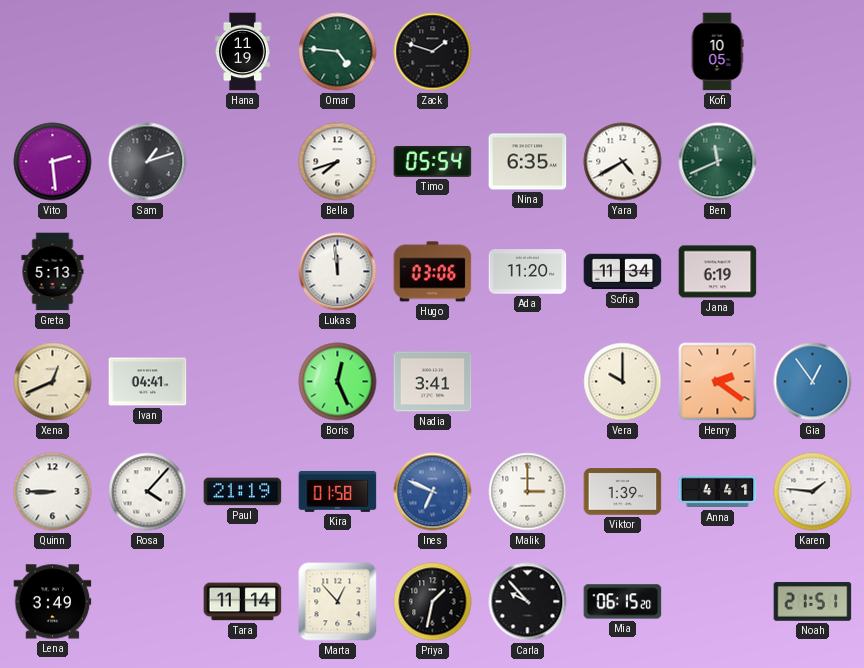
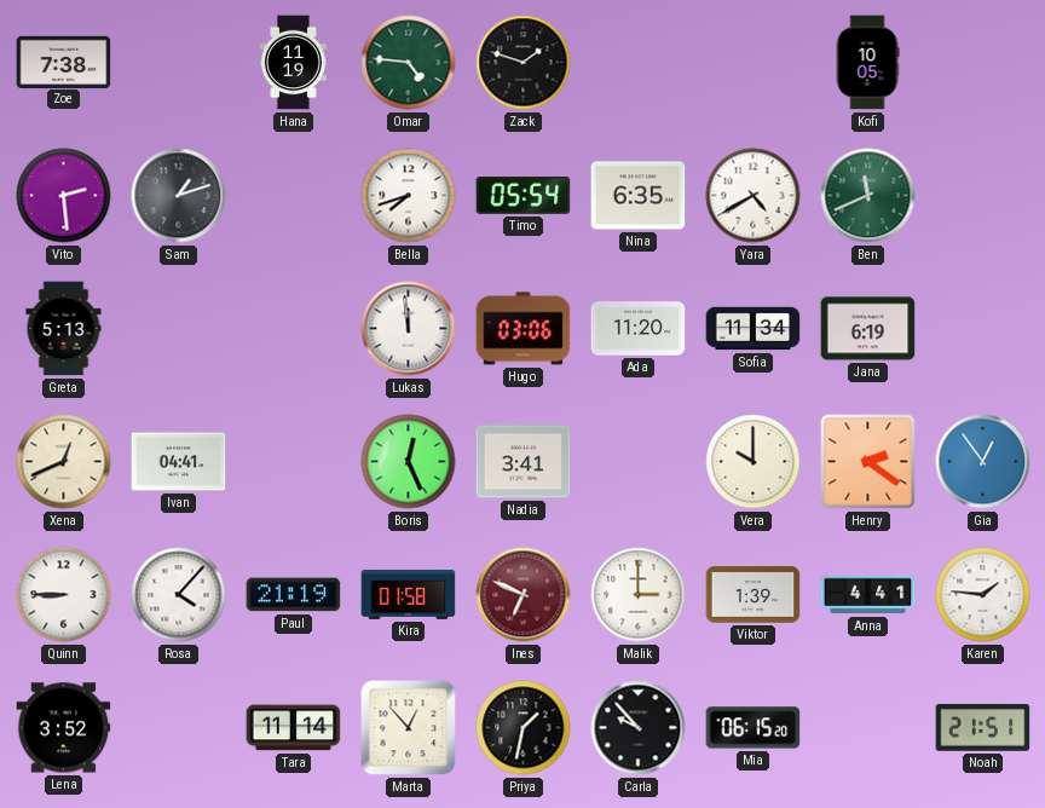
Zoe: none -> 7:38 (64, 62)
Ines dial: blue -> burgundy (524, 595)
Lena: 3:49 -> 3:52 (64, 728)
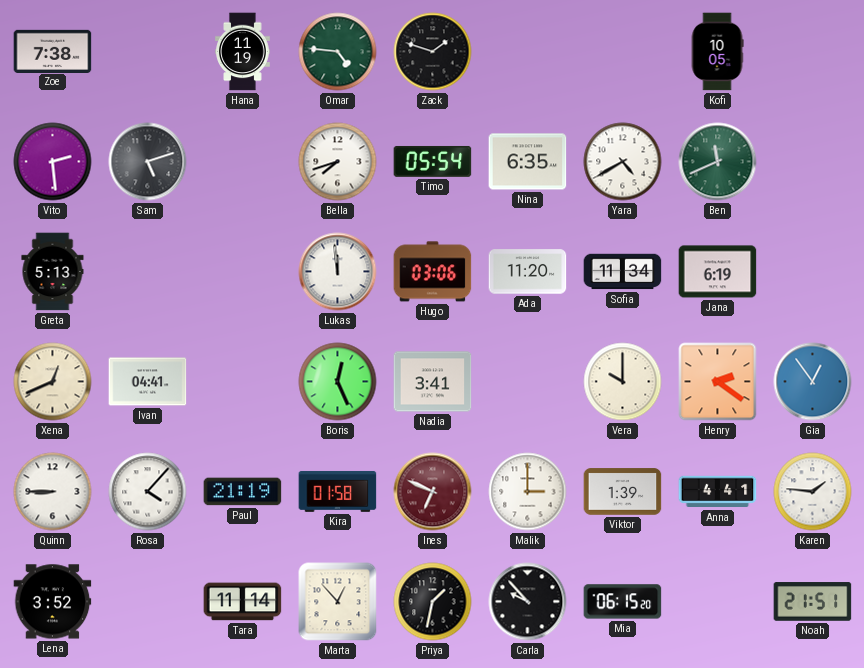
Sam: 1:12 -> 5:12 (148, 162)
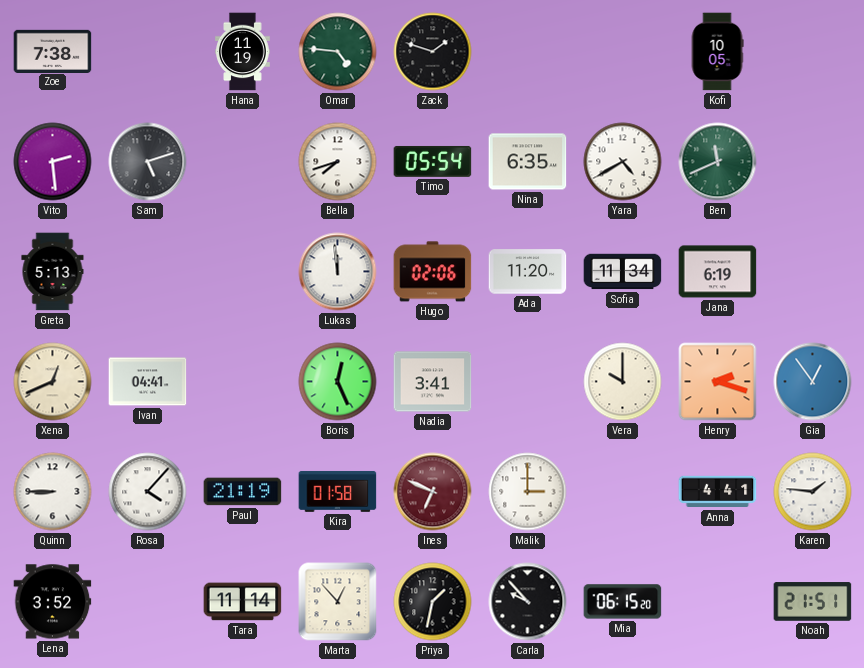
Hugo: 03:06 -> 02:06 (433, 272)
Henry: 2:21 -> 2:18 (718, 382)
Viktor: 1:39 -> none (623, 492)
